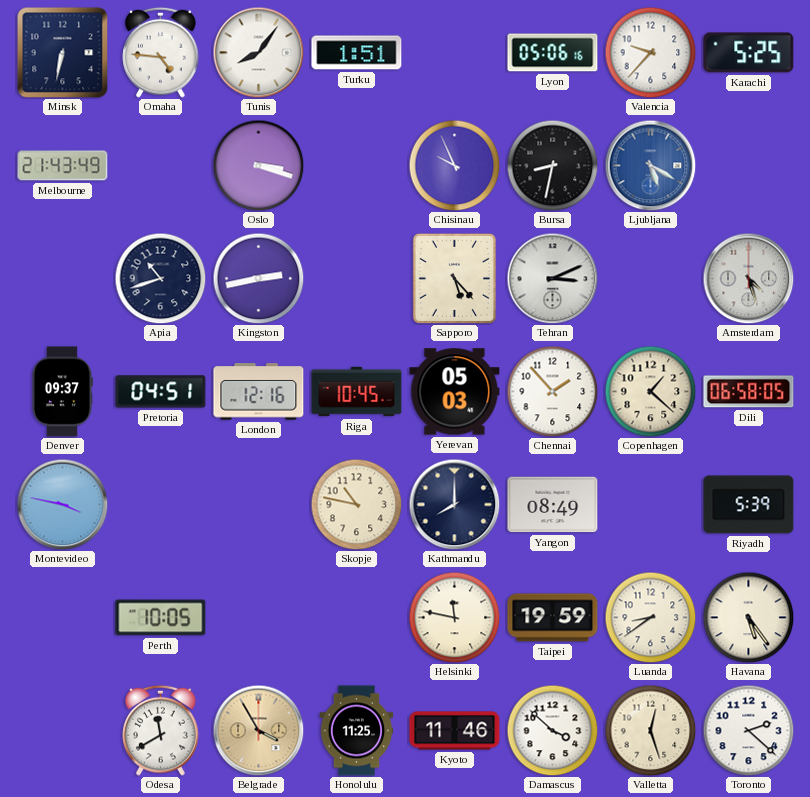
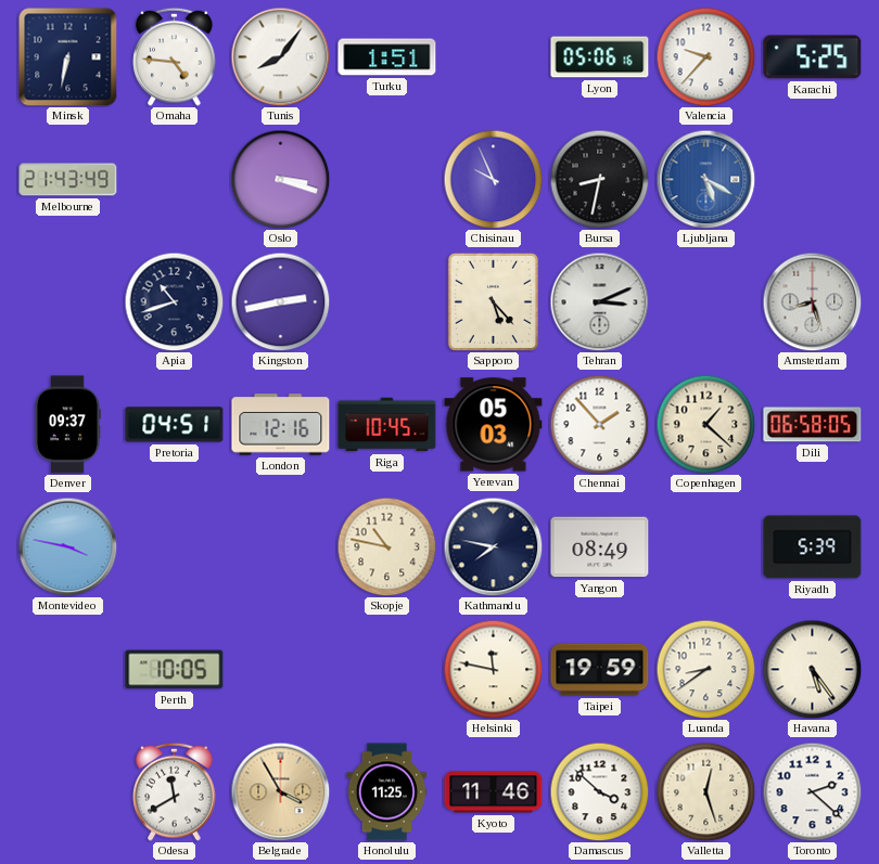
Amsterdam: 4:27 -> 8:27 (812, 301)
Kathmandu: 8:00 -> 7:47 (493, 546)
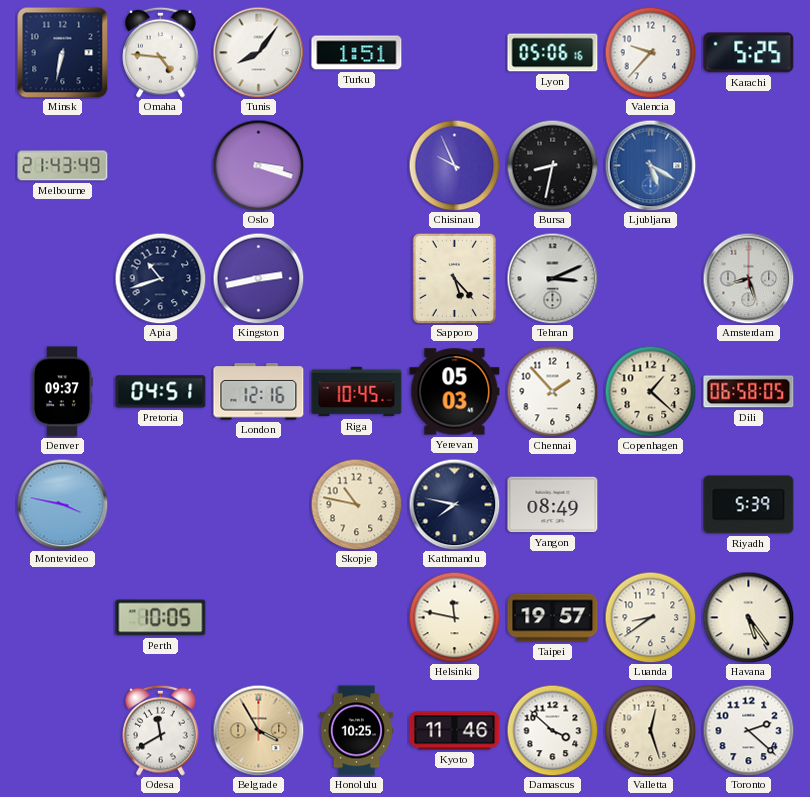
Taipei: 19:59 -> 19:57 (553, 618)
Honolulu: 11:25 -> 10:25 (357, 731)
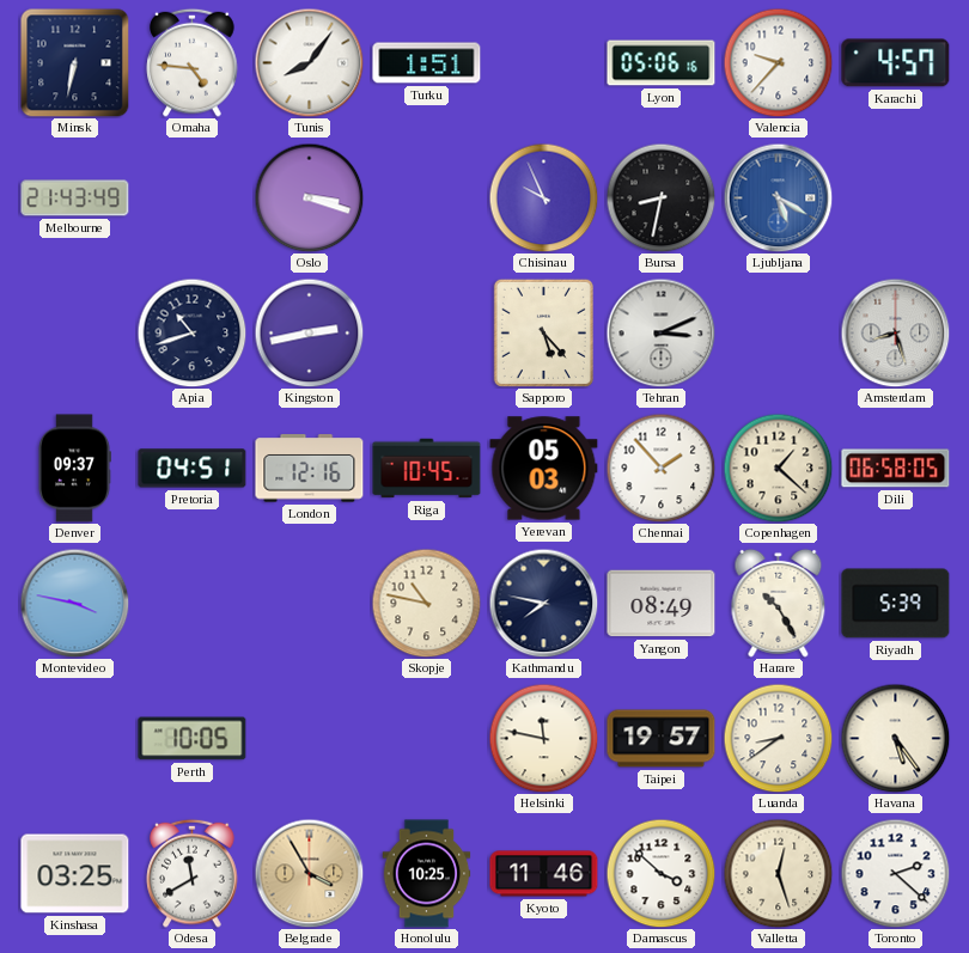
Karachi: 5:25 -> 4:57 (896, 63)
Harare: none -> 10:25 (779, 603)
Kinshasa: none -> 03:25 (75, 874)
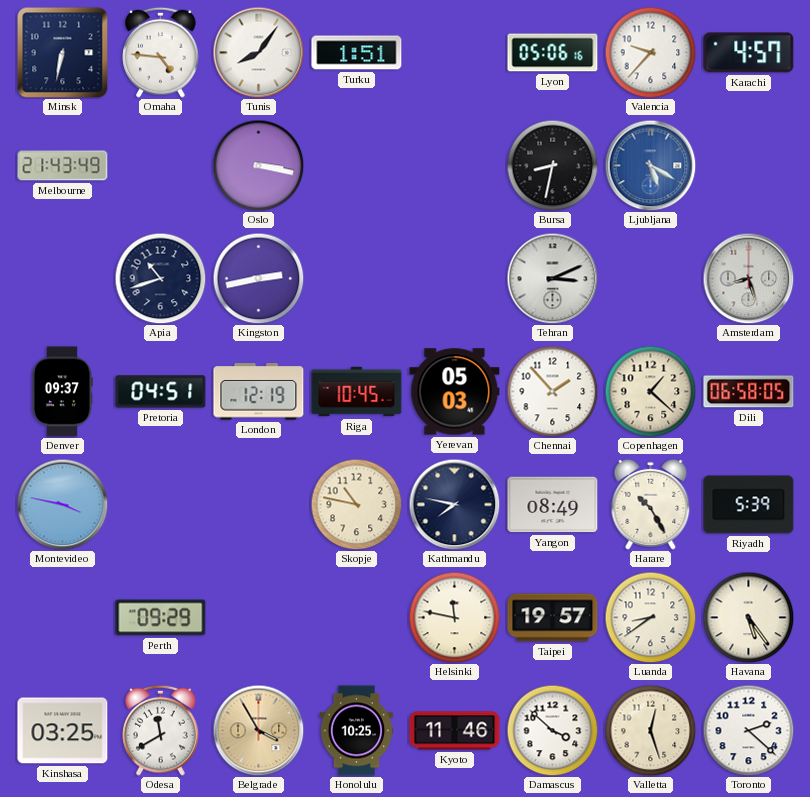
Oslo: 3:18 -> 3:17 (258, 165)
Chisinau: 9:56 -> none (543, 197)
Sapporo: 5:23 -> none (543, 332)
London: 12:16 -> 12:19 (259, 392)
Perth: 10:05 -> 09:29 (161, 618)
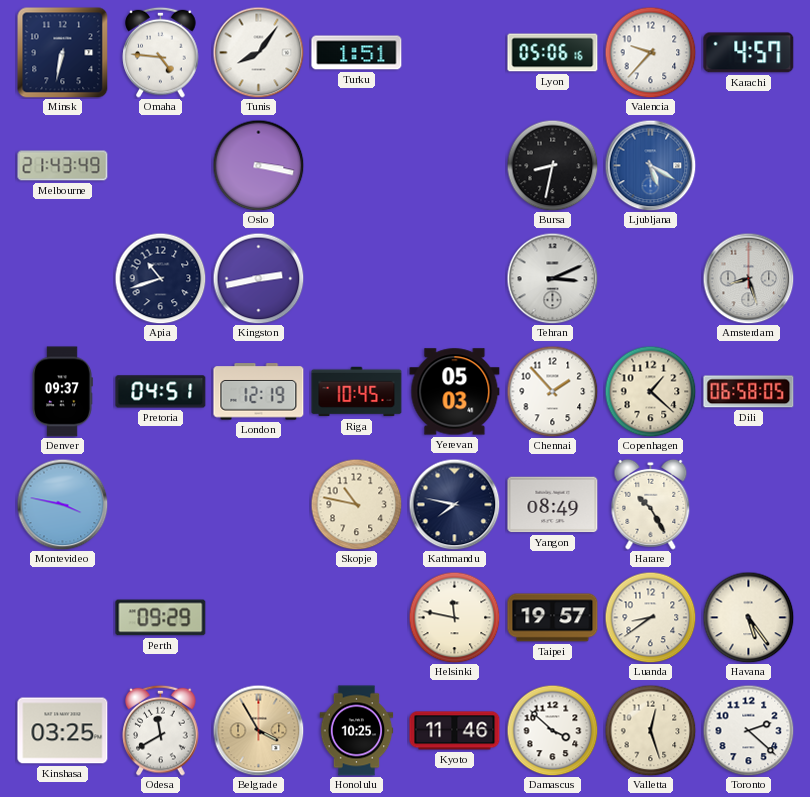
Riyadh: 5:39 -> none (749, 505)
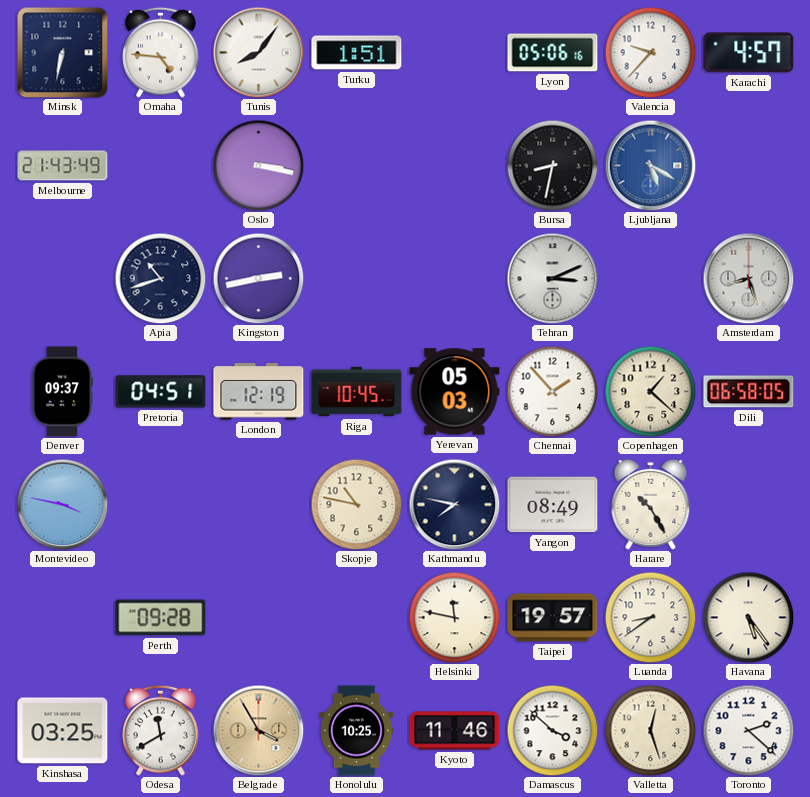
Perth: 09:29 -> 09:28 (161, 618)
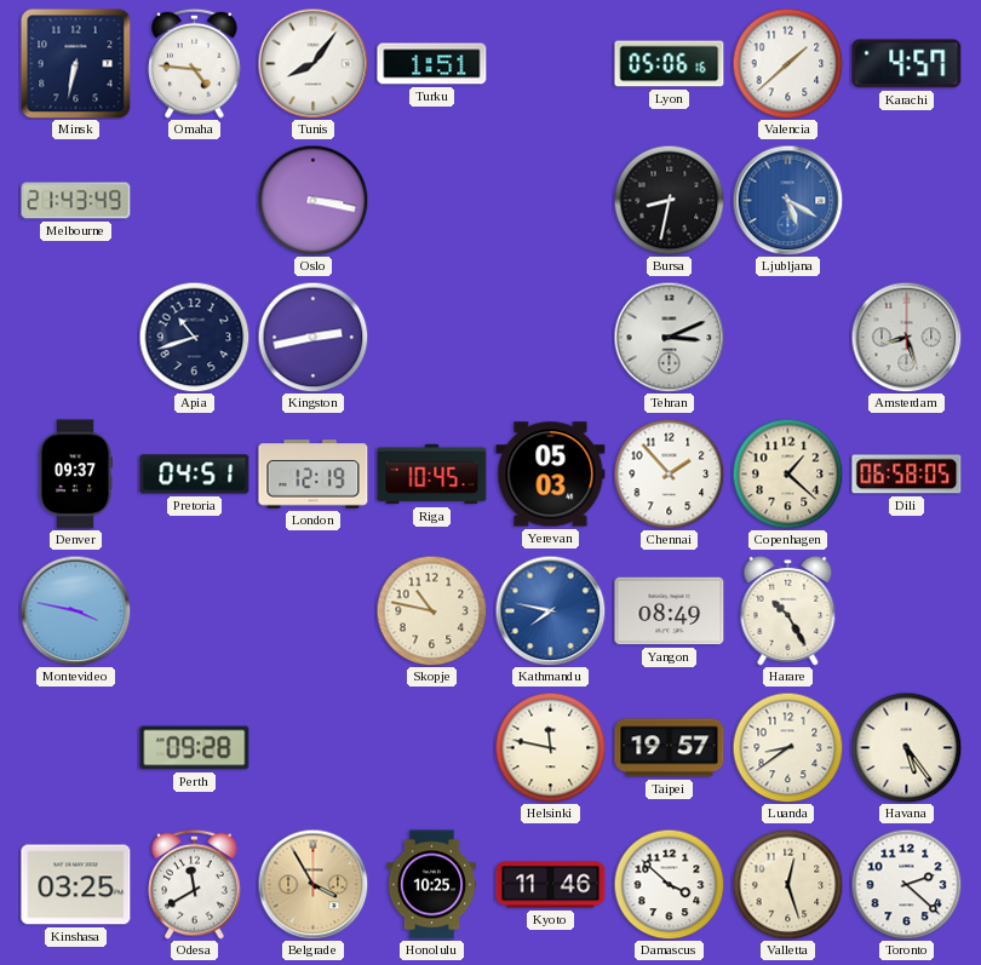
Valencia: 9:37 -> 1:38 (787, 63)
Kathmandu dial: navy -> blue (550, 610)
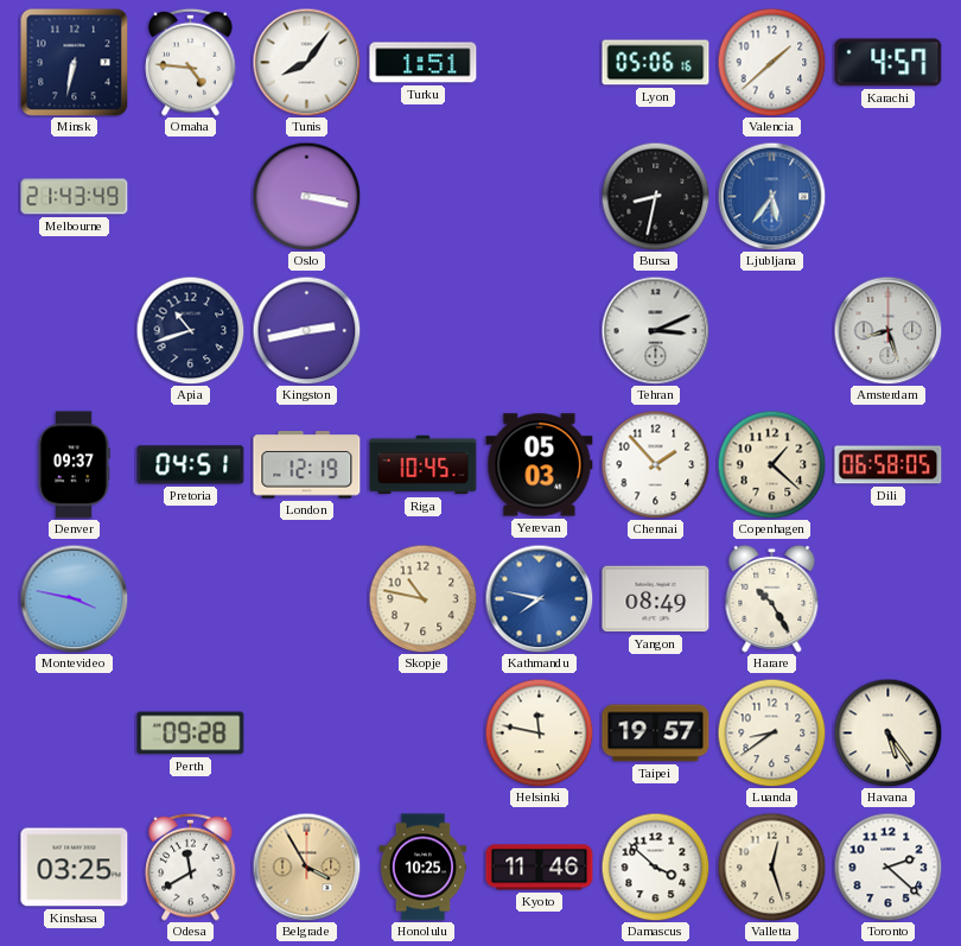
Ljubljana: 5:20 -> 5:36 (771, 196)
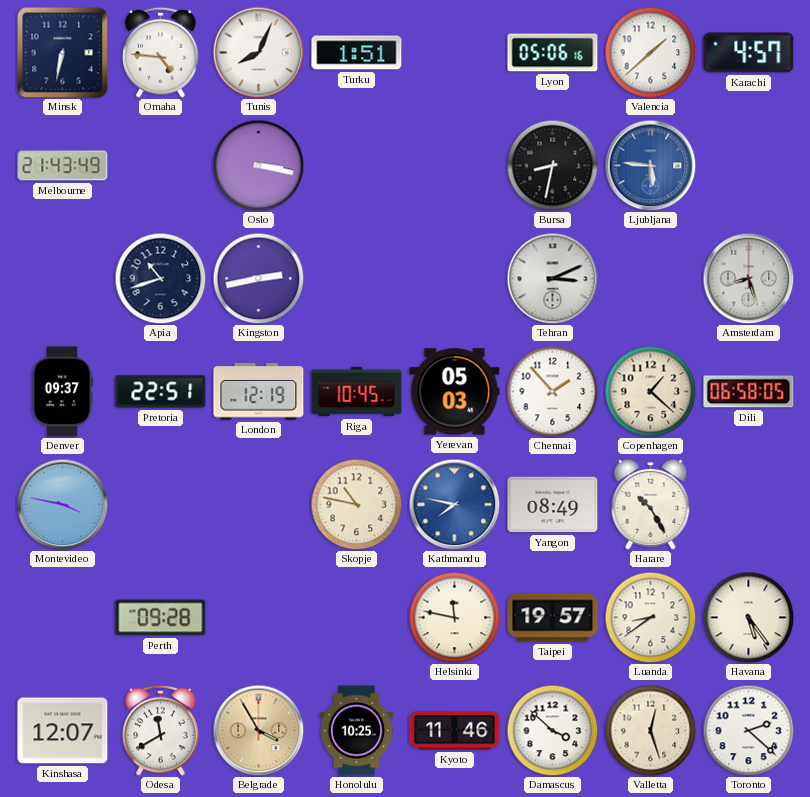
Tunis: 8:06 -> 8:04 (258, 52)
Ljubljana: 5:36 -> 5:46 (650, 165)
Pretoria: 04:51 -> 22:51 (161, 392)
Kinshasa: 03:25 -> 12:07 (63, 731)
